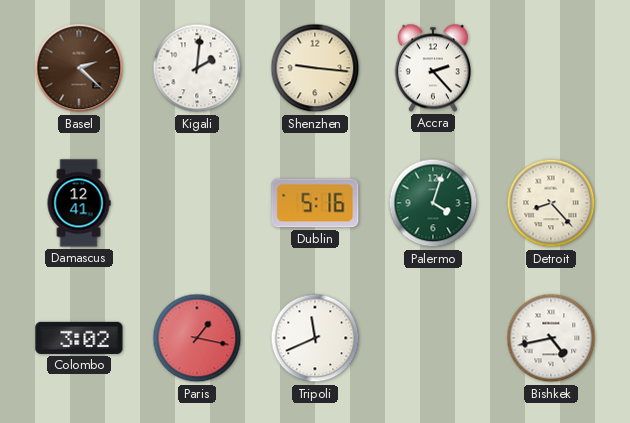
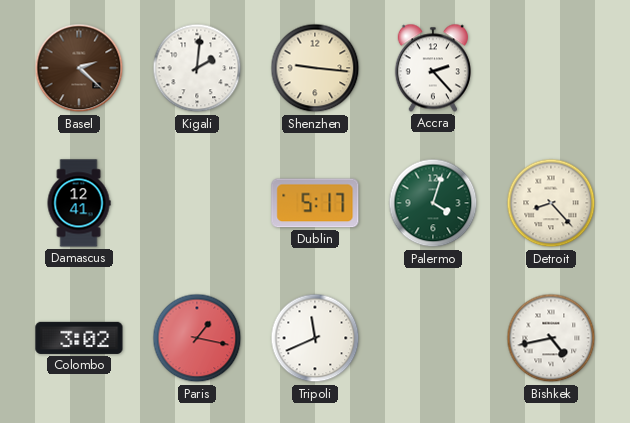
Dublin: 5:16 -> 5:17 (315, 203)
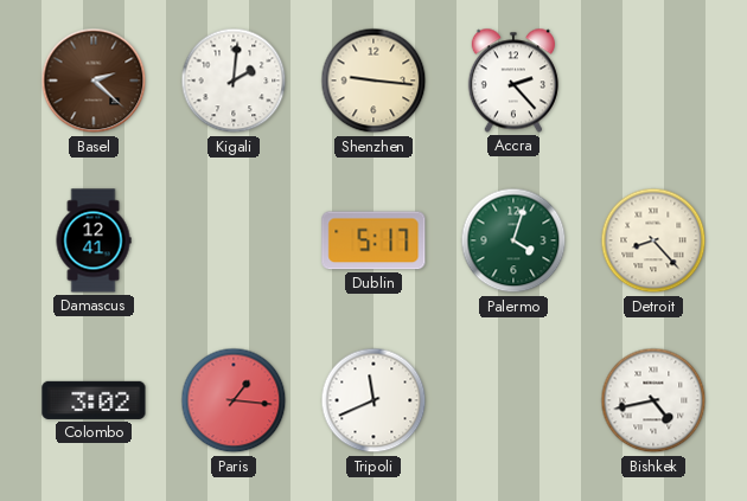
Paris: 1:17 -> 1:16 (234, 400)
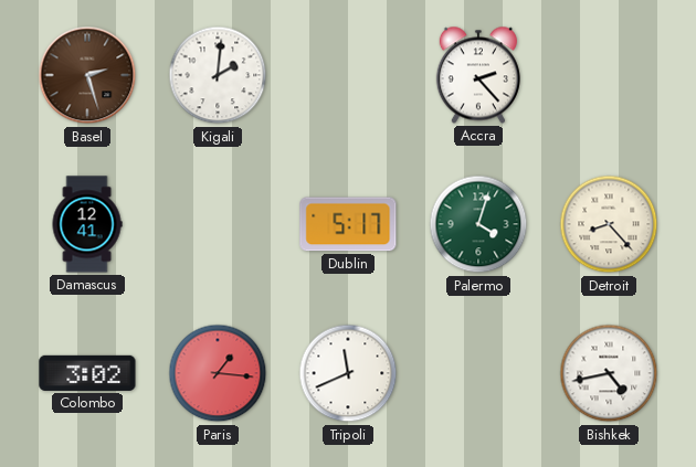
Basel: 2:22 -> 2:27 (87, 75)
Shenzhen: 9:16 -> none (373, 81)
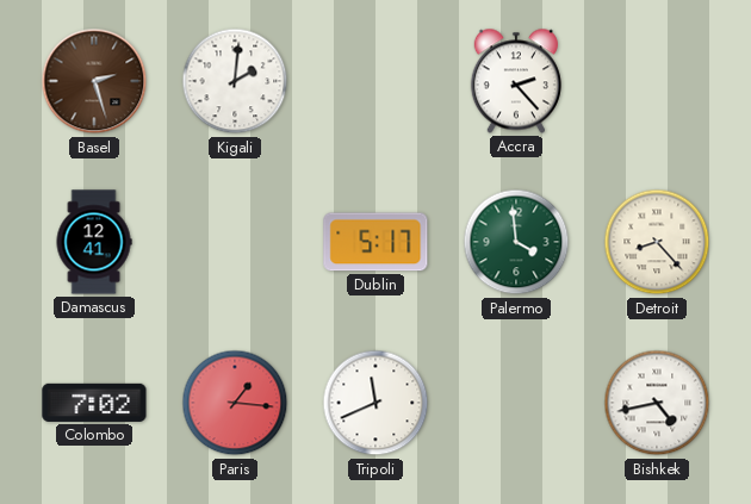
Palermo: 4:03 -> 3:59 (516, 242)
Colombo: 3:02 -> 7:02 (94, 403)
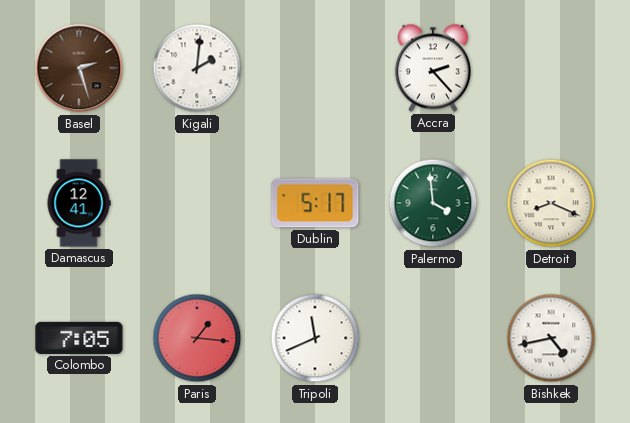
Detroit: 8:23 -> 8:19 (551, 203)
Colombo: 7:02 -> 7:05 (79, 338)
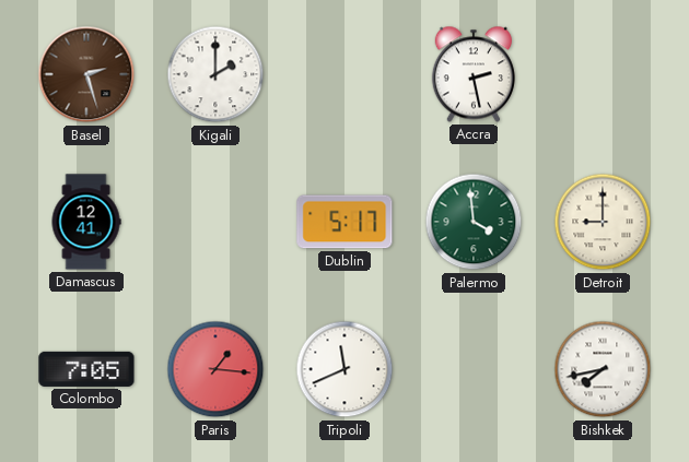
Kigali: 2:01 -> 2:00 (215, 74)
Accra: 2:23 -> 2:28 (474, 74)
Detroit: 8:19 -> 9:00 (603, 222)
Bishkek: 4:43 -> 7:43 (603, 369)
